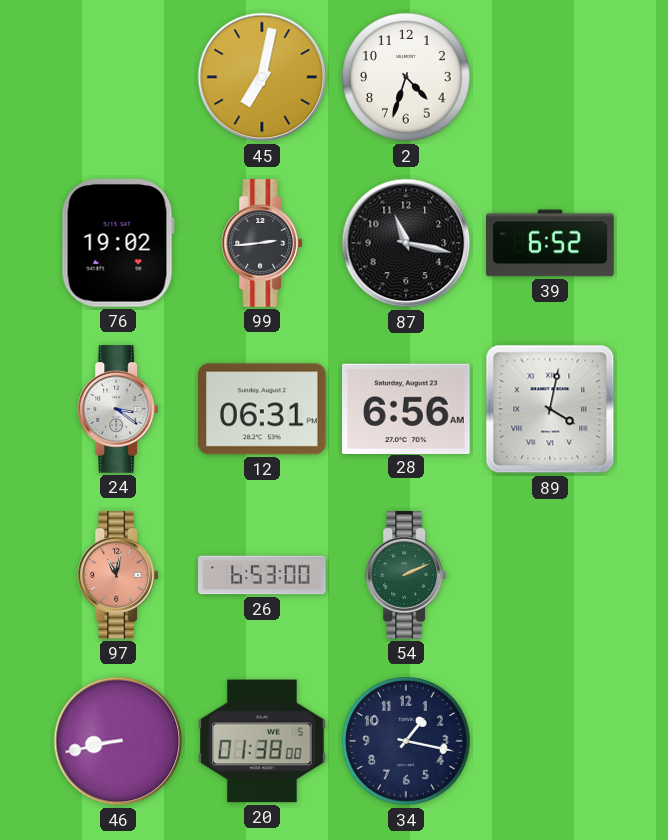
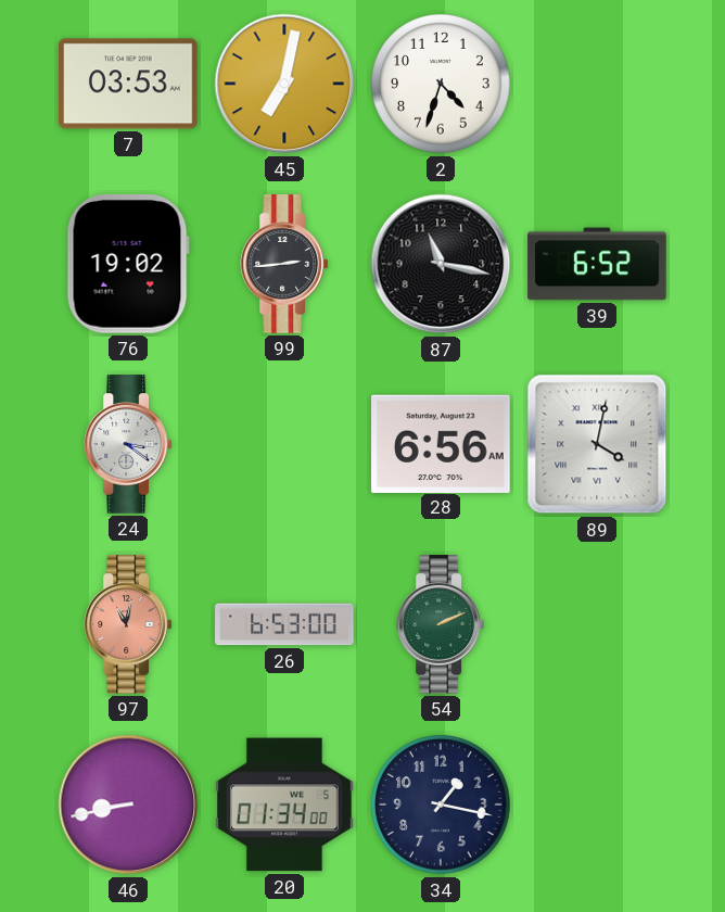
7: none -> 03:53 (129, 84)
12: 06:31 -> none (263, 409)
20: 01:38 -> 01:34 (284, 805)
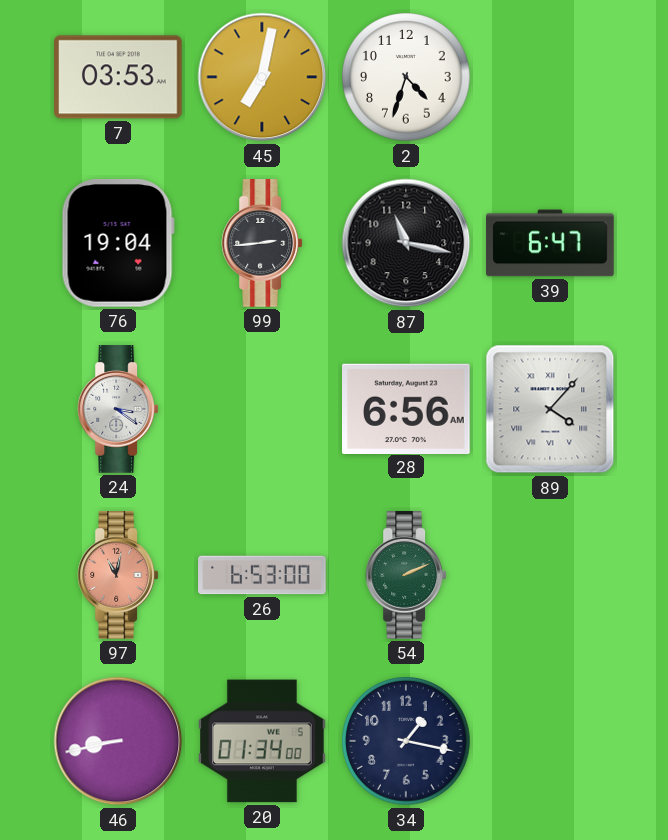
76: 19:02 -> 19:04 (118, 243)
39: 6:52 -> 6:47 (550, 243)
89: 4:02 -> 4:07 (550, 409)
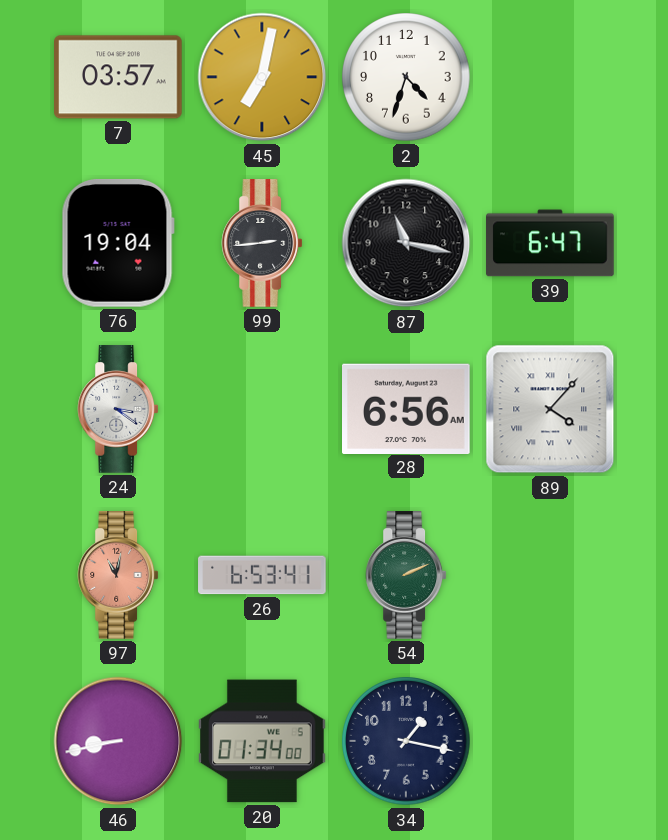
7: 03:53 -> 03:57 (119, 77)
26: 6:53:00 -> 6:53:41 (262, 575)
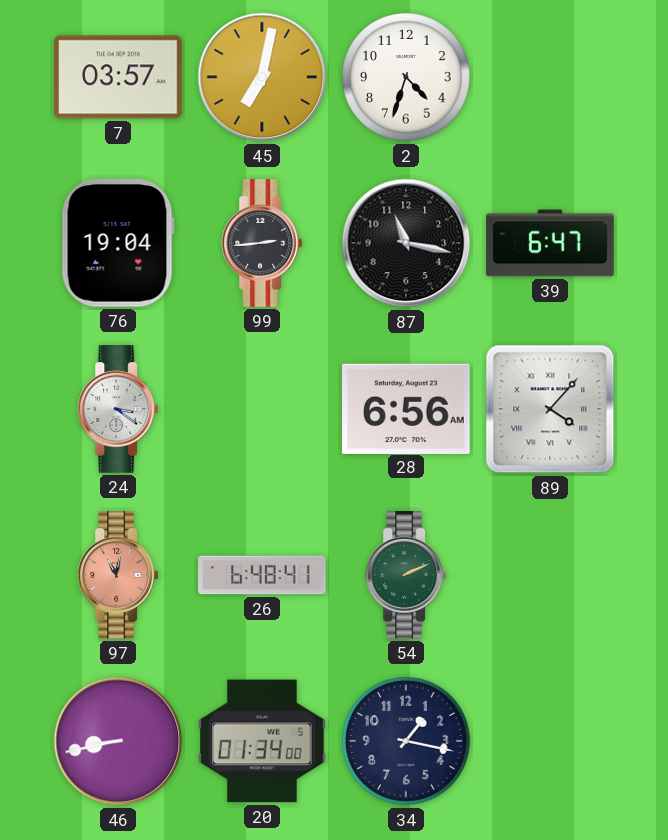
26: 6:53 -> 6:48 (262, 575)
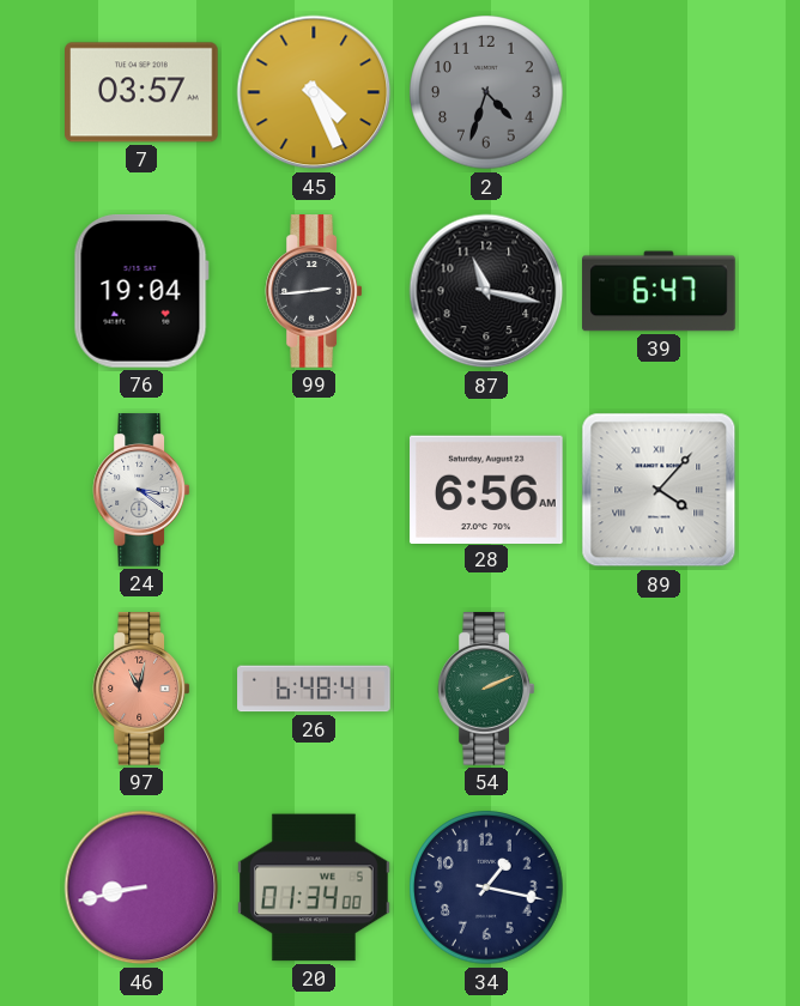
45: 7:02 -> 4:26 (314, 92)
2 dial: white -> grey (486, 92)
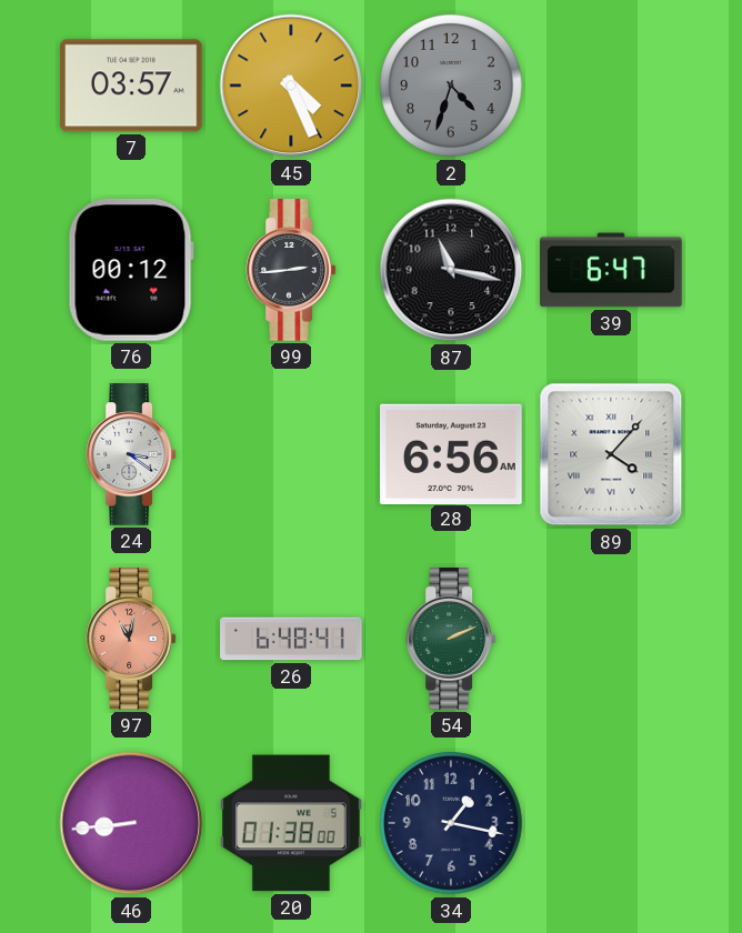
76: 19:04 -> 00:12 (131, 270)
46: 8:43 -> 8:44 (131, 823)
20: 01:34 -> 01:38 (291, 823)
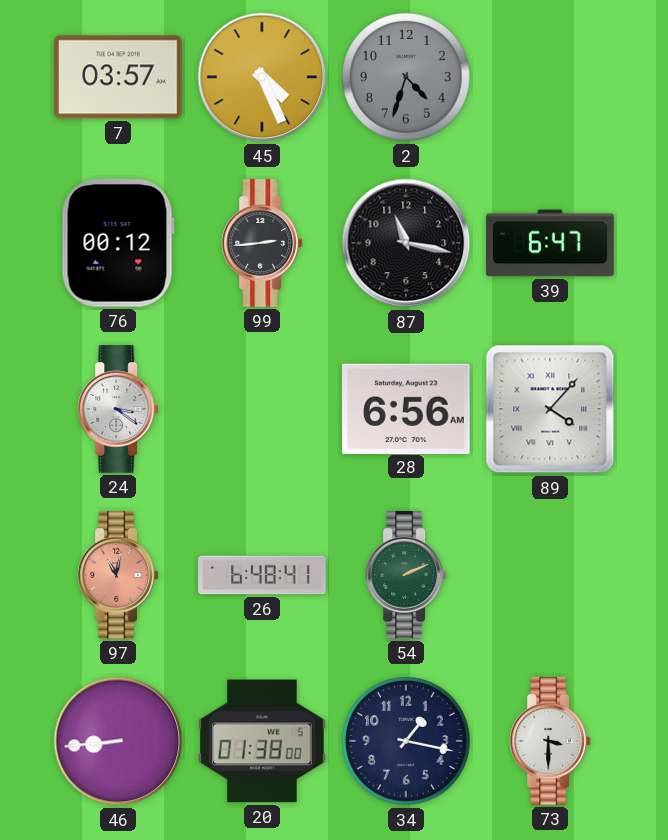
73: none -> 3:30 (550, 741)
